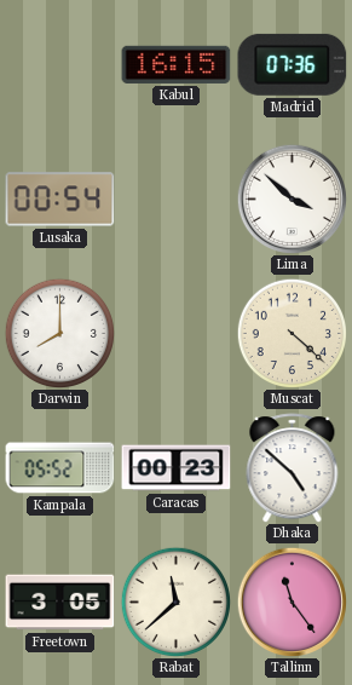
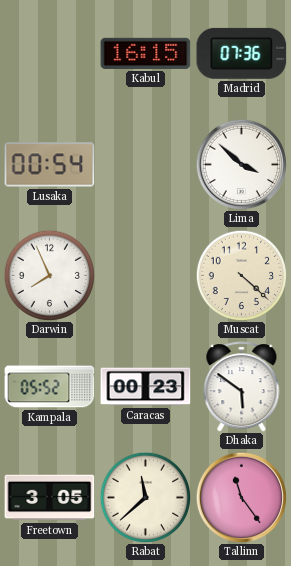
Darwin: 8:00 -> 7:56 (49, 275)
Dhaka: 4:52 -> 5:51 (242, 387)
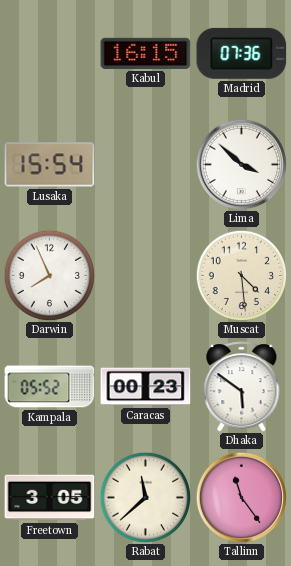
Lusaka: 00:54 -> 15:54 (50, 165)
Muscat: 4:22 -> 4:29 (241, 275)
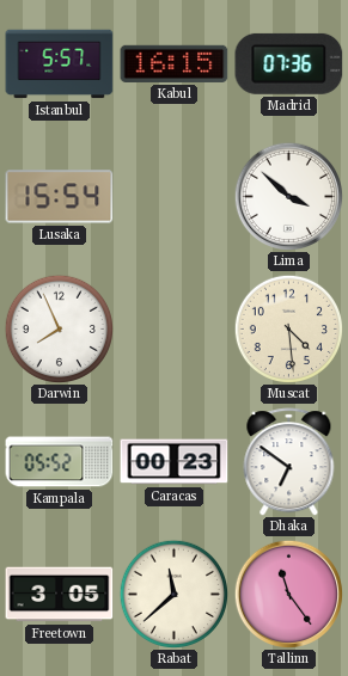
Istanbul: none -> 5:57 (60, 64)
Dhaka: 5:51 -> 6:51 (289, 462)
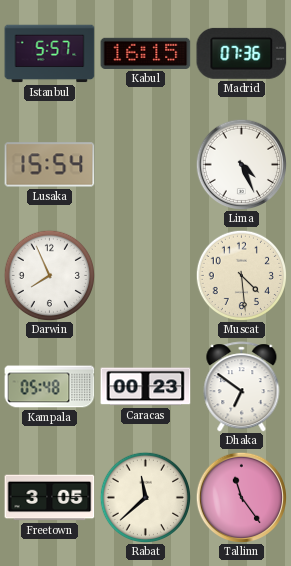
Lima: 3:52 -> 4:26 (241, 164)
Kampala: 05:52 -> 05:48 (50, 387)
